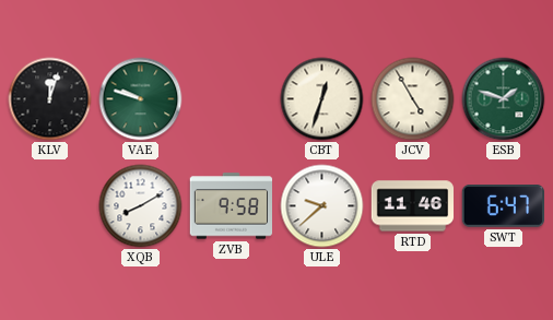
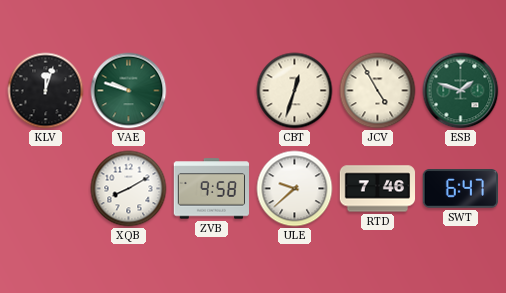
RTD: 11:46 -> 7:46 (378, 189)
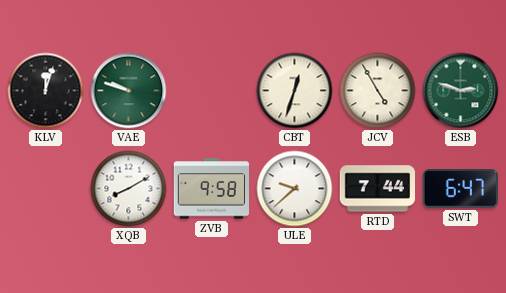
ESB: 1:48 -> 2:48 (461, 91)
RTD: 7:46 -> 7:44 (378, 189)
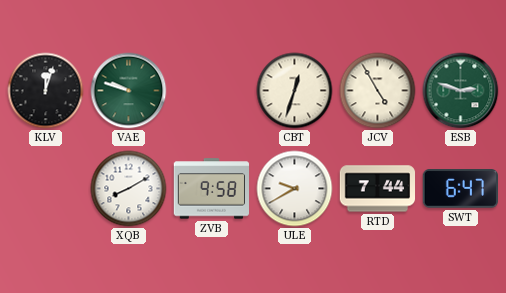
ULE: 9:38 -> 9:40 (295, 189)
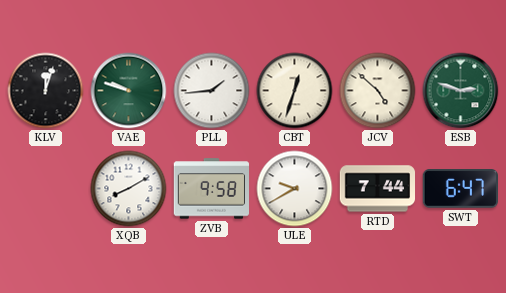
PLL: none -> 1:44 (212, 91)
JCV: 4:55 -> 4:52 (378, 91)
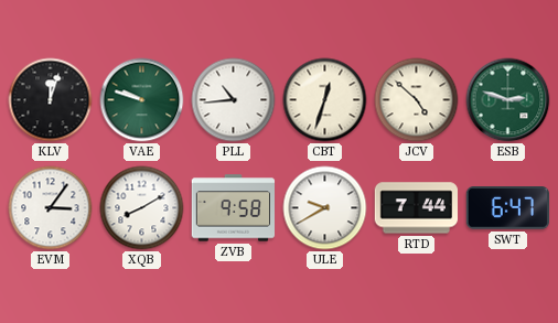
PLL: 1:44 -> 10:44 (234, 100)
EVM: none -> 3:06 (51, 208)
